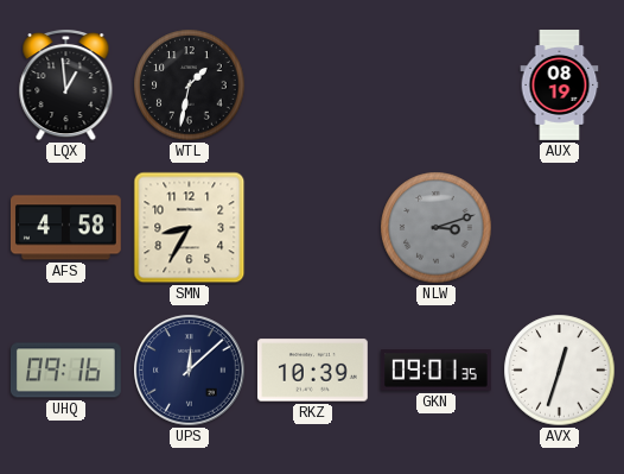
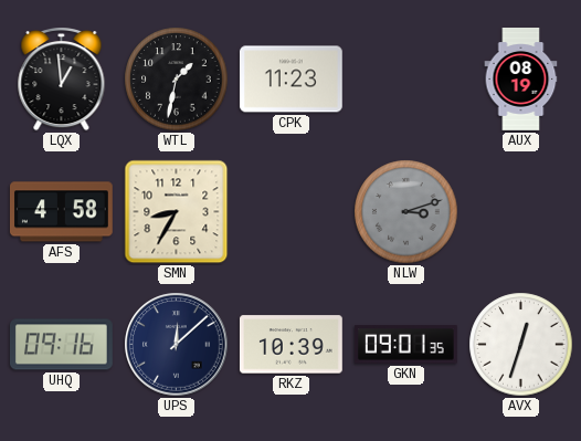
CPK: none -> 11:23 (290, 80)
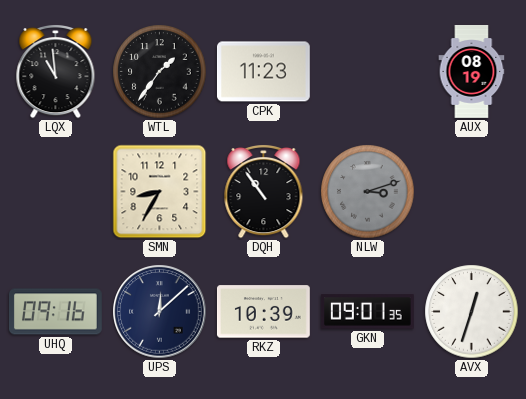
LQX: 12:59 -> 10:59 (56, 71)
WTL: 1:32 -> 1:36 (160, 72)
AFS: 4:58 -> none (61, 212)
DQH: none -> 10:54 (264, 191)
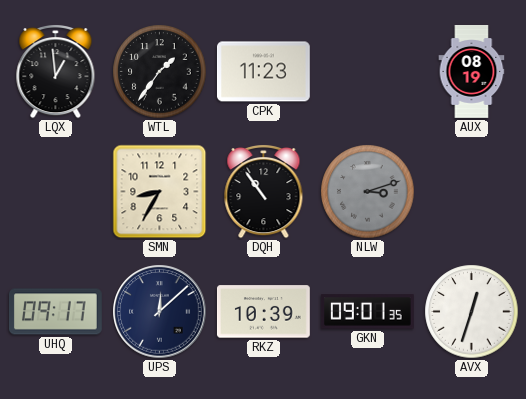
LQX: 10:59 -> 12:59 (56, 71)
UHQ: 09:16 -> 09:17 (55, 312)
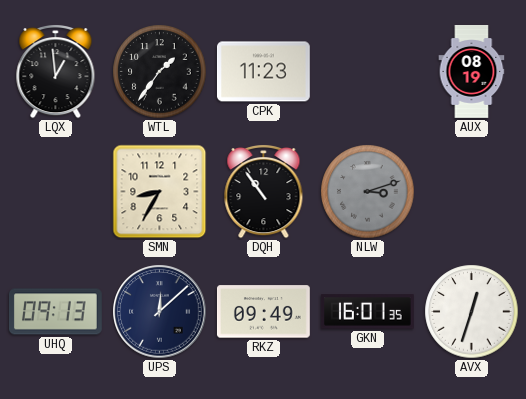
UHQ: 09:17 -> 09:13 (55, 312)
RKZ: 10:39 -> 09:49 (263, 312)
GKN: 09:01 -> 16:01 (367, 312)
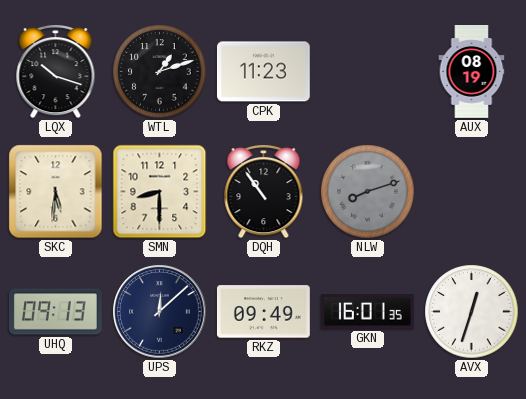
LQX: 12:59 -> 10:18 (56, 71)
WTL: 1:36 -> 1:12 (160, 72)
SKC: none -> 5:31 (56, 192)
SMN: 8:35 -> 8:30 (160, 192)
NLW: 3:12 -> 8:12 (368, 192)
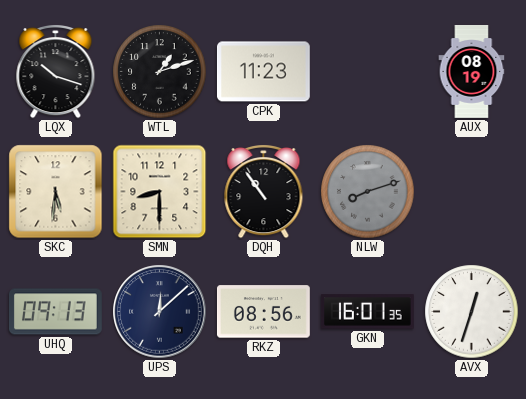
RKZ: 09:49 -> 08:56 (263, 312)
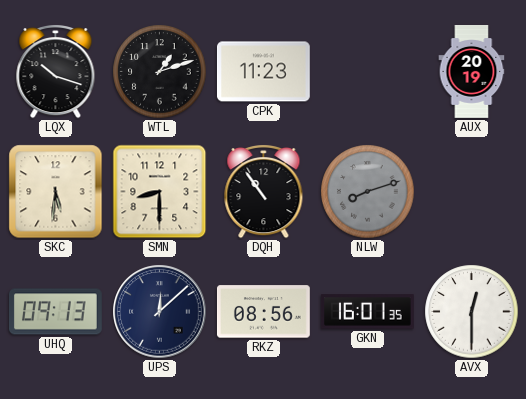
AUX: 08:19 -> 20:19 (472, 72)
AVX: 12:33 -> 12:30 (472, 312)
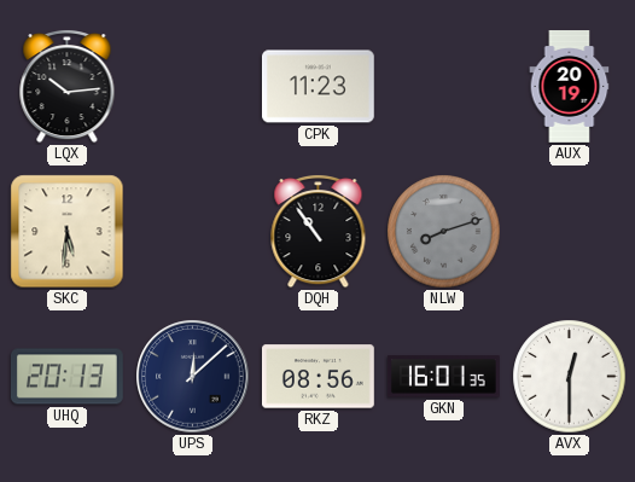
LQX: 10:18 -> 10:14 (68, 86)
WTL: 1:12 -> none (160, 72)
SMN: 8:30 -> none (160, 192)
UHQ: 09:13 -> 20:13 (66, 377)
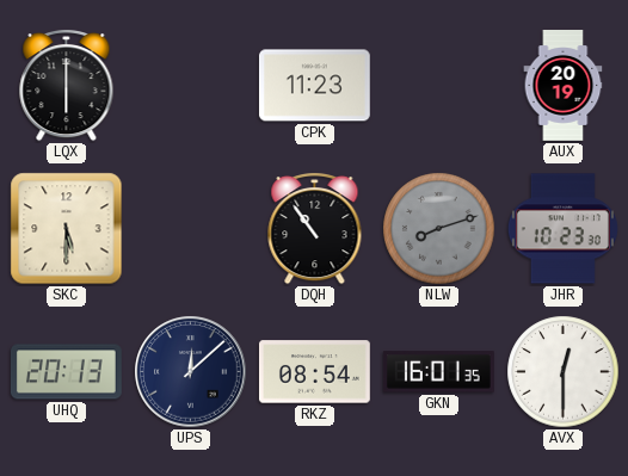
LQX: 10:14 -> 6:00 (67, 85)
SKC: 5:31 -> 5:30 (67, 229)
JHR: none -> 10:23 (562, 229)
RKZ: 08:56 -> 08:54 (314, 372)
